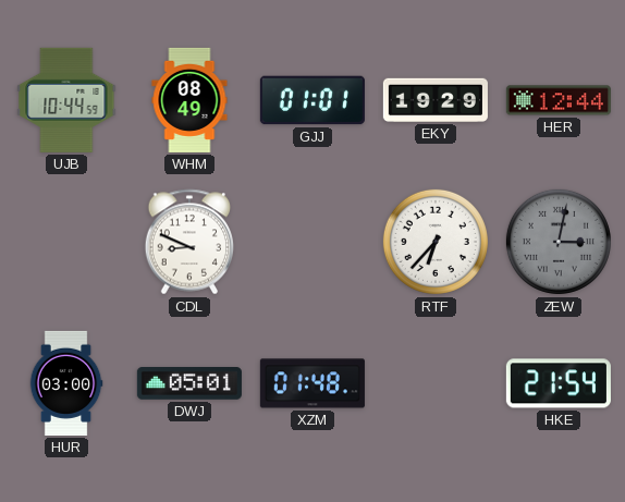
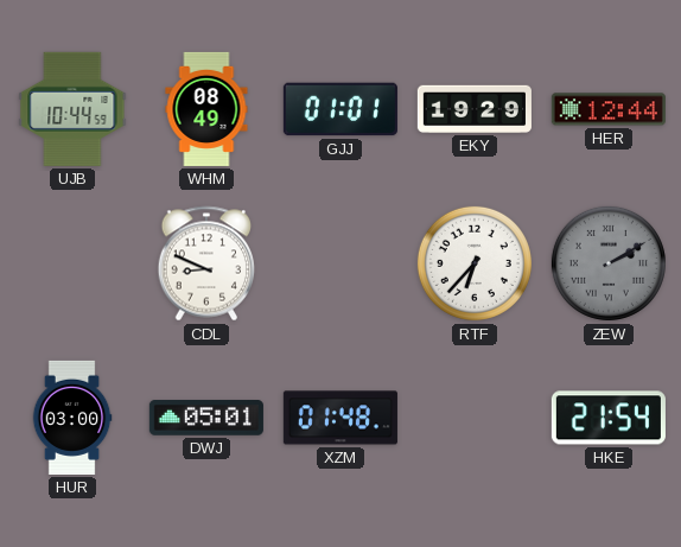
ZEW: 3:02 -> 2:10 (609, 263)
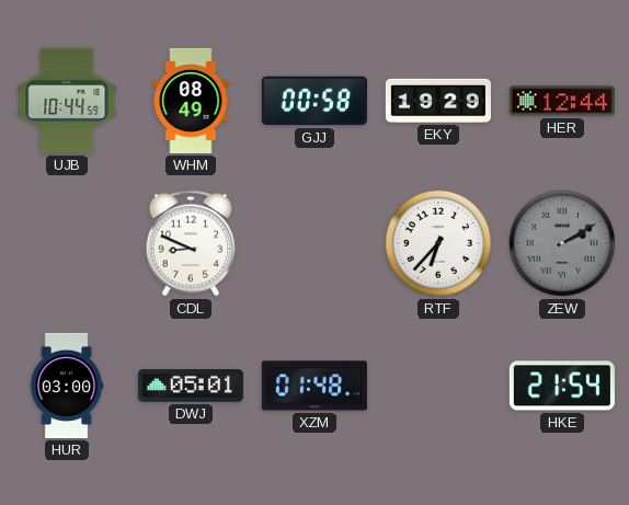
GJJ: 01:01 -> 00:58 (314, 101)
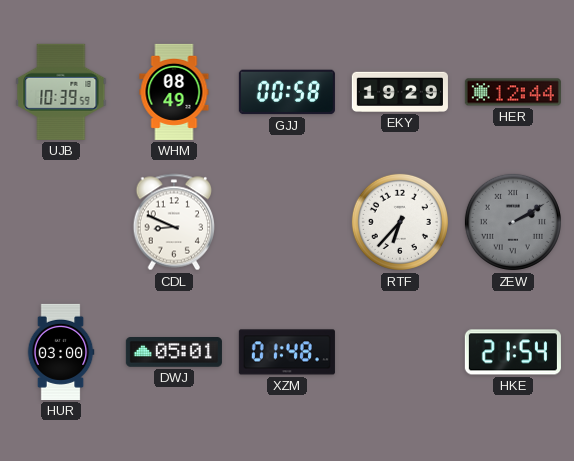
UJB: 10:44 -> 10:39 (61, 92)
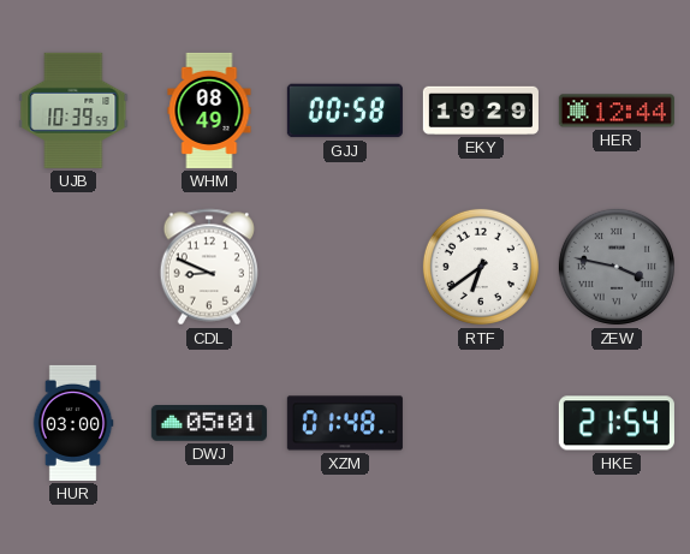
RTF: 6:37 -> 6:39 (481, 267)
ZEW: 2:10 -> 3:47 (617, 267)
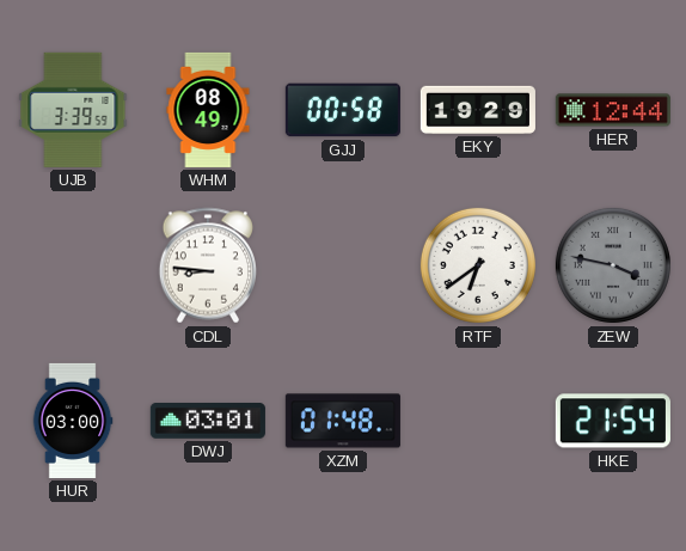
UJB: 10:39 -> 3:39 (73, 110)
CDL: 8:49 -> 8:46 (207, 265)
DWJ: 05:01 -> 03:01 (208, 422)
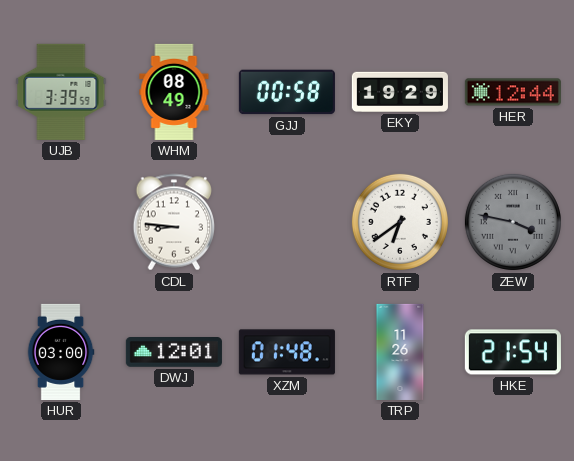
DWJ: 03:01 -> 12:01 (174, 353)
TRP: none -> 11:26 (400, 352)
